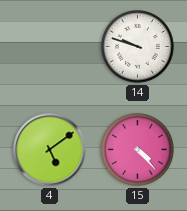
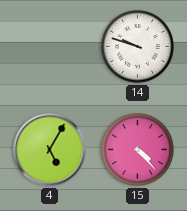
4: 5:09 -> 5:05 (50, 150)
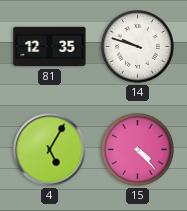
81: none -> 12:35 (50, 47)
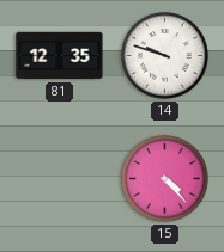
4: 5:05 -> none (50, 150)
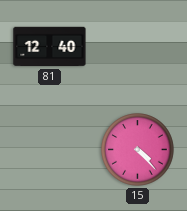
81: 12:35 -> 12:40 (50, 47)
14: 9:48 -> none (165, 56)
